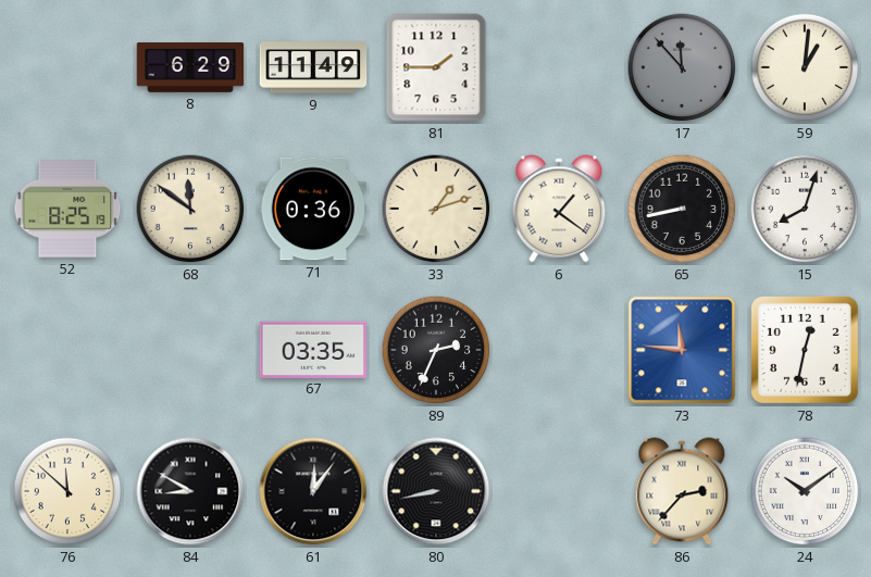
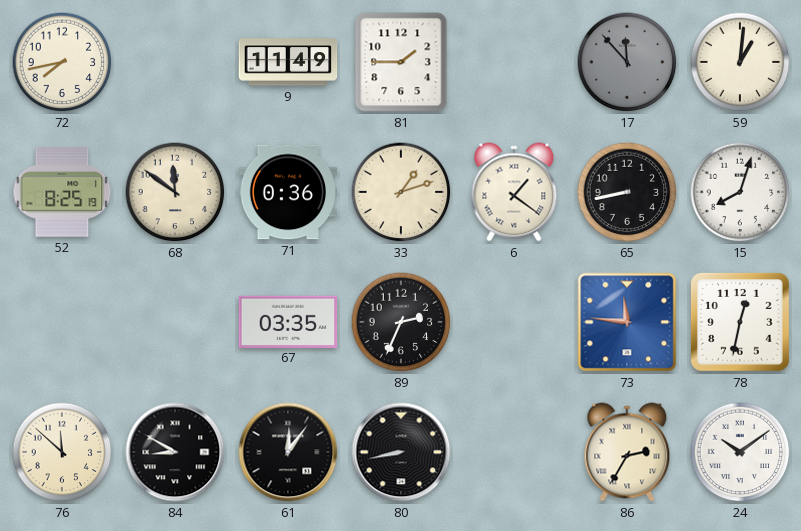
72: none -> 7:43 (62, 62)
8: 6:29 -> none (190, 67)
86: 2:37 -> 2:35 (627, 452)
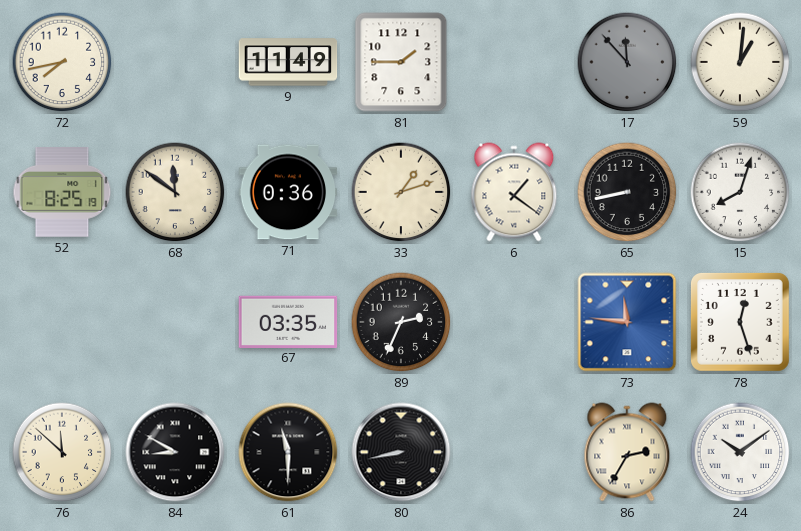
78: 12:32 -> 12:27 (740, 322)
61: 12:06 -> 11:30 (288, 452)
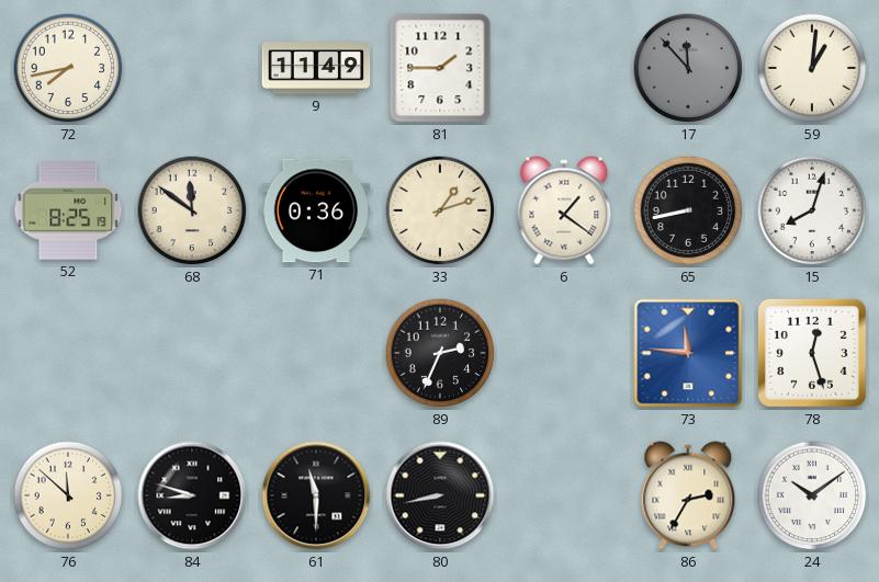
67: 03:35 -> none (288, 321)
84: 8:50 -> 8:48 (192, 495)
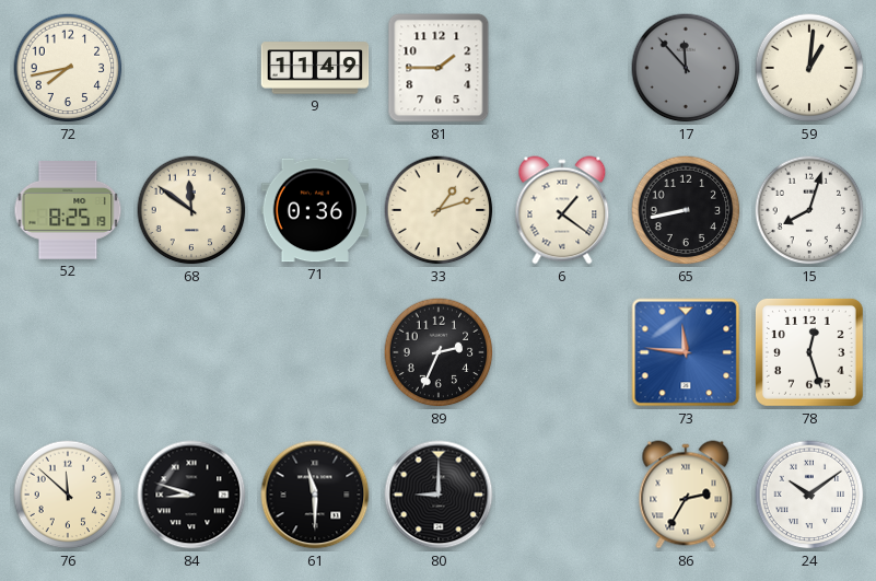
80: 8:43 -> 9:00 (439, 495)
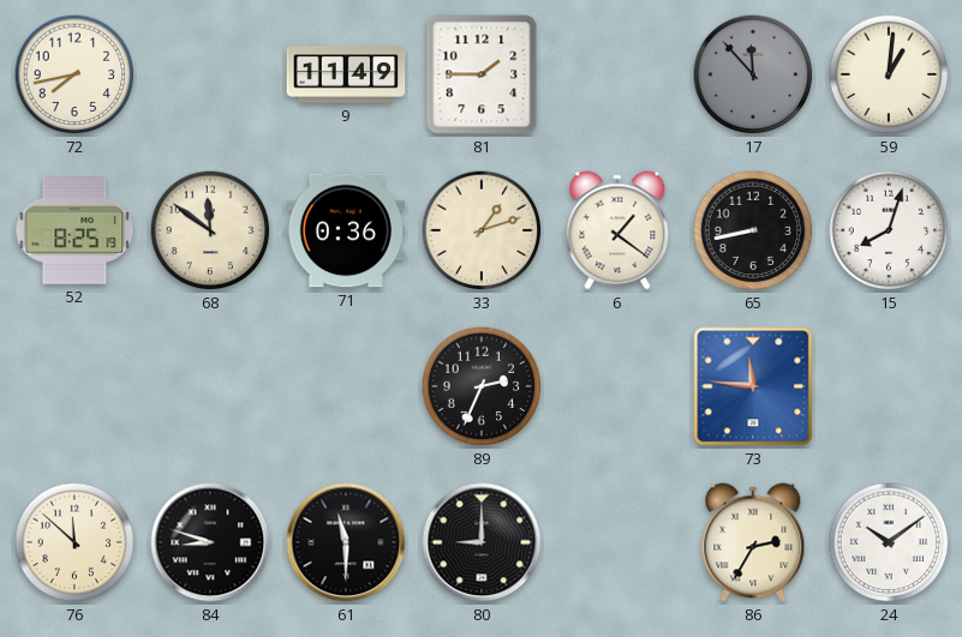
78: 12:27 -> none (809, 352)
